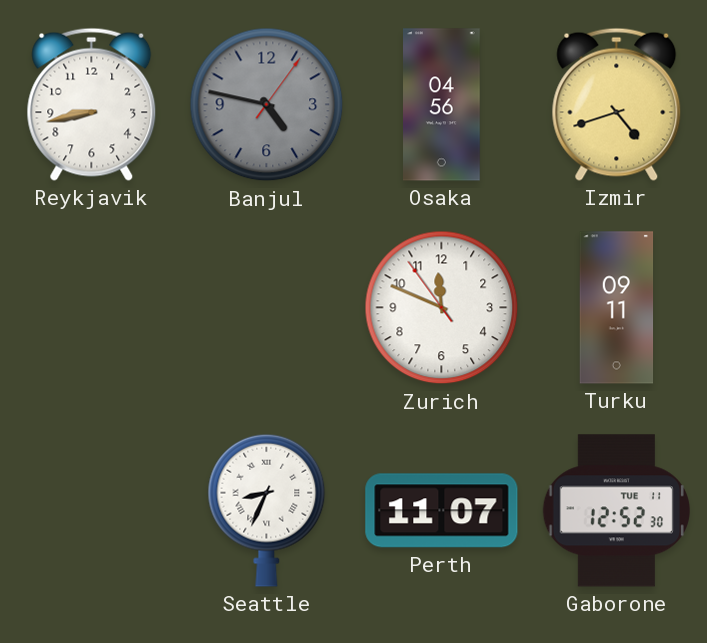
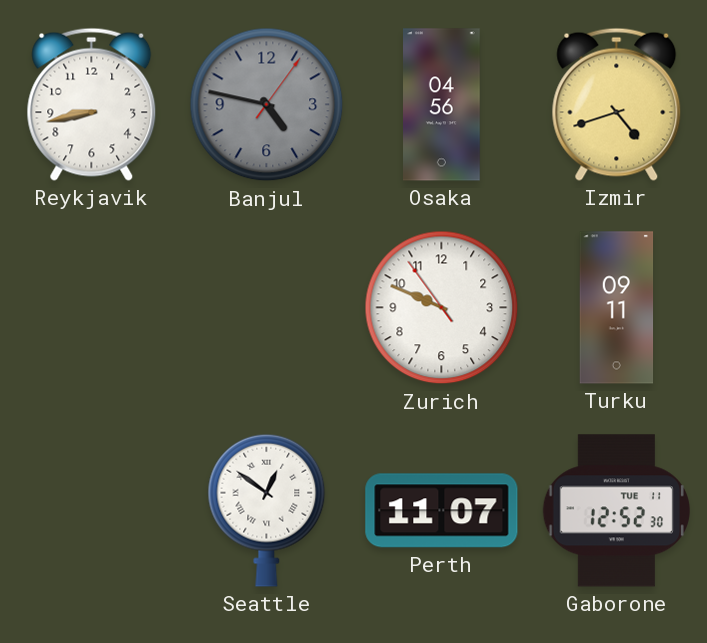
Zurich: 11:48 -> 9:48 (442, 308)
Seattle: 8:34 -> 12:51 (267, 510)
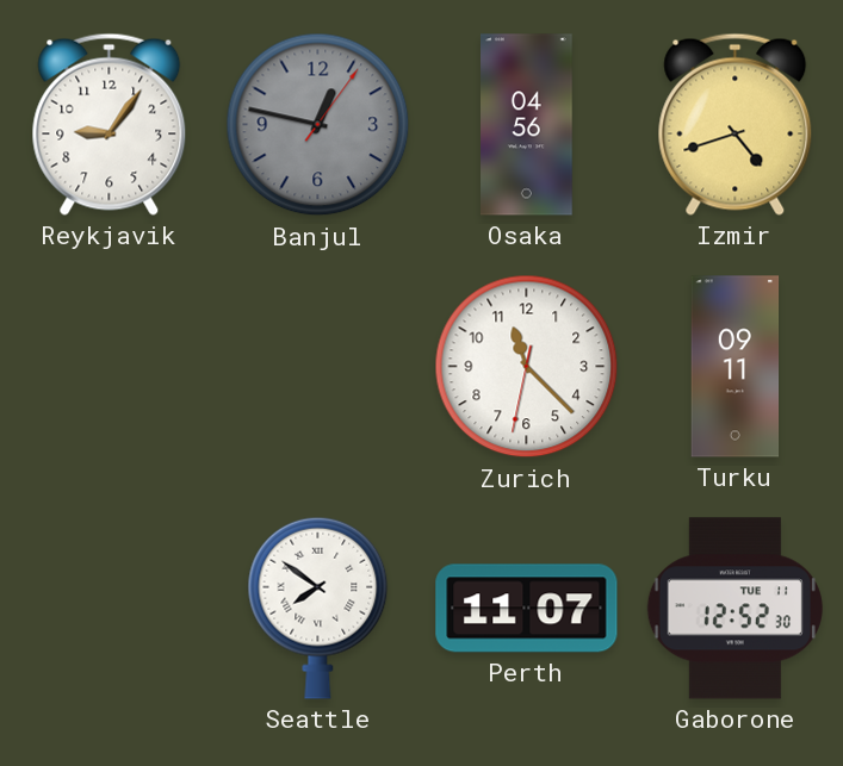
Reykjavik: 8:43 -> 9:06 (110, 124)
Banjul: 4:47 -> 12:47 (318, 125)
Zurich: 9:48 -> 11:22 (527, 367)
Seattle: 12:51 -> 7:51 (318, 608)
